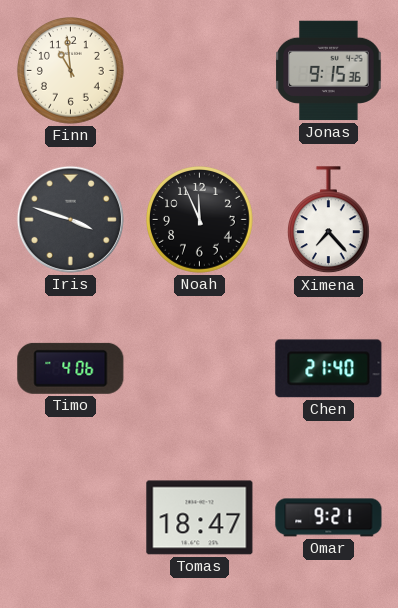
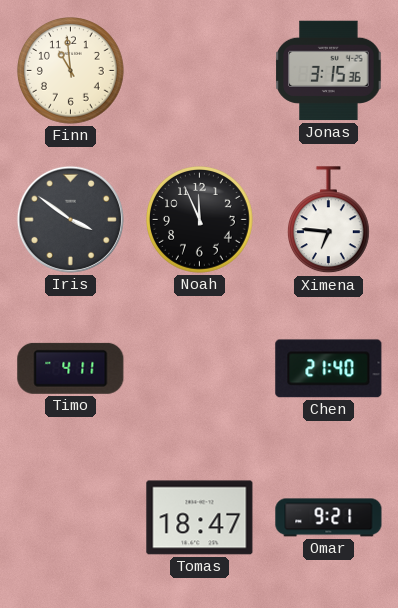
Jonas: 9:15 -> 3:15 (329, 71)
Iris: 3:48 -> 3:51 (70, 219)
Ximena: 7:23 -> 6:46 (328, 220)
Timo: 4:06 -> 4:11 (71, 368)
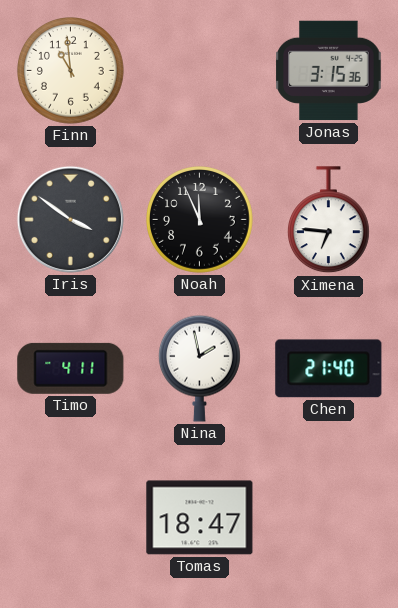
Nina: none -> 1:58 (199, 368)
Omar: 9:21 -> none (329, 518)
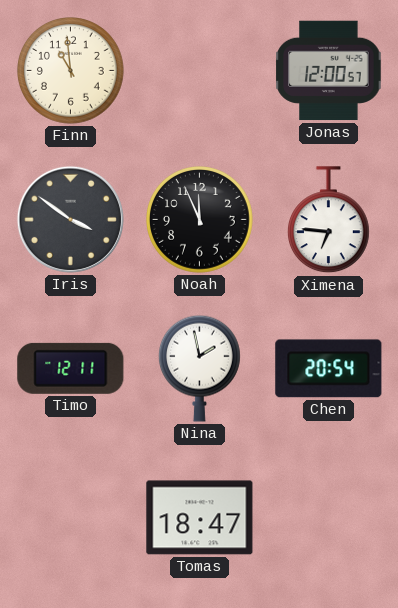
Jonas: 3:15 -> 12:00 (329, 71)
Timo: 4:11 -> 12:11 (71, 368)
Chen: 21:40 -> 20:54 (329, 369)
